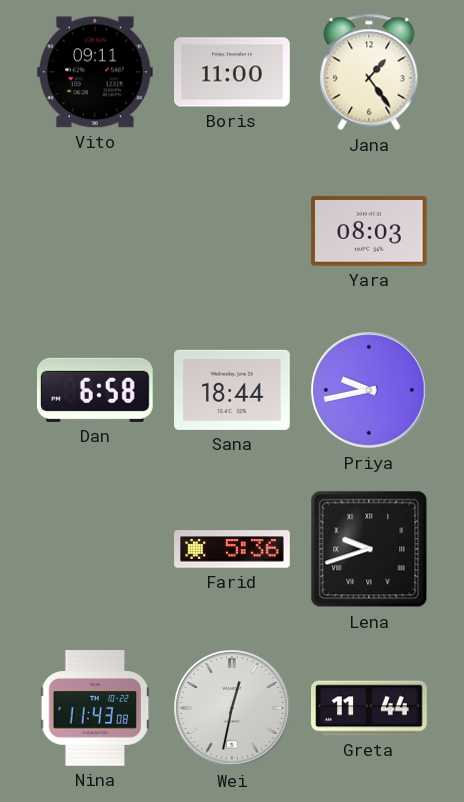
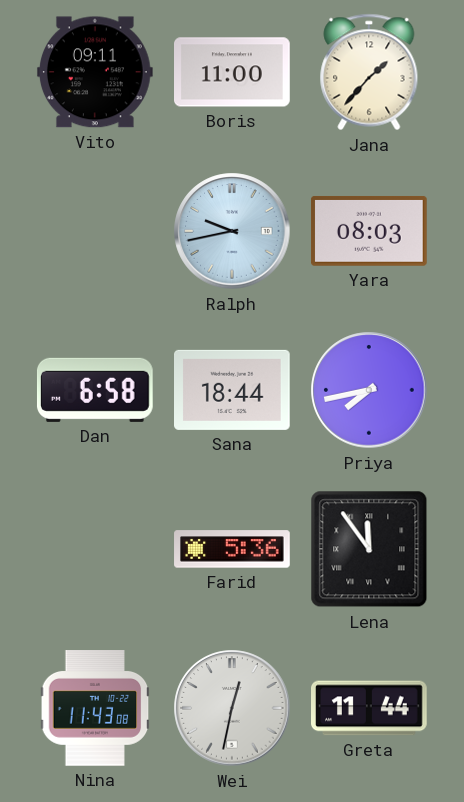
Jana: 1:24 -> 1:37 (369, 72)
Ralph: none -> 9:43 (232, 231)
Priya: 9:43 -> 7:43 (369, 390)
Lena: 9:42 -> 11:54 (369, 549)
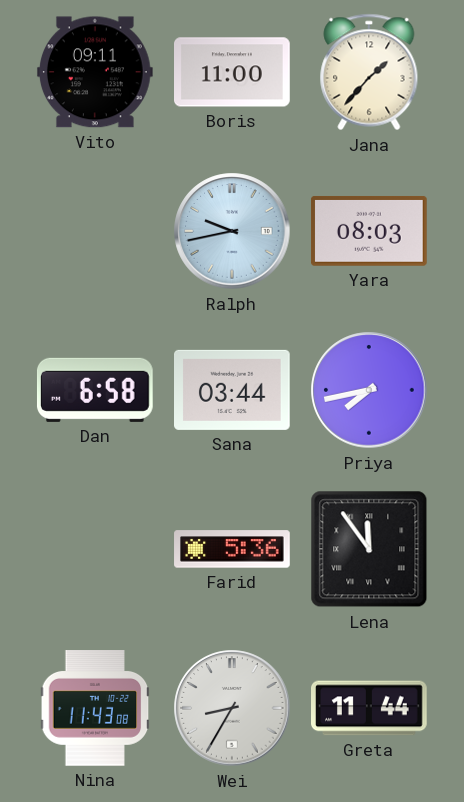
Sana: 18:44 -> 03:44 (233, 390)
Wei: 12:32 -> 8:35 (232, 708)
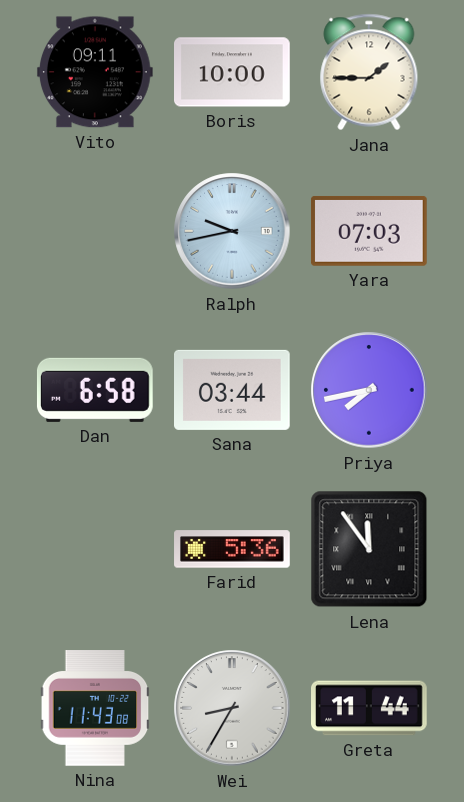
Boris: 11:00 -> 10:00 (233, 72)
Jana: 1:37 -> 1:45 (369, 72)
Yara: 08:03 -> 07:03 (369, 231)
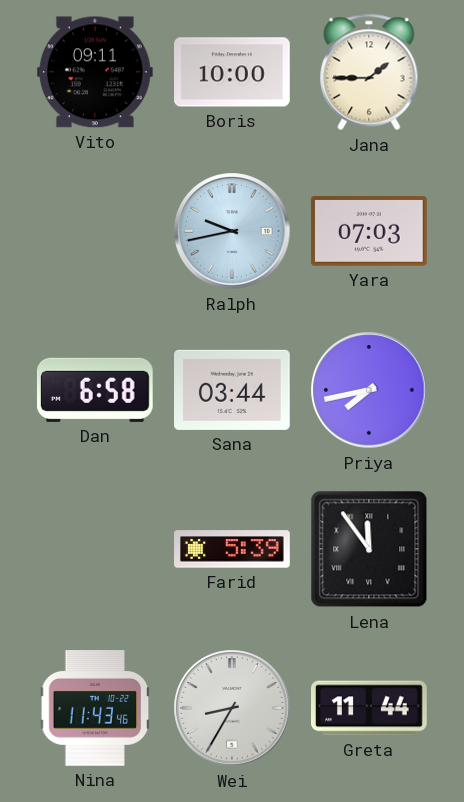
Farid: 5:36 -> 5:39 (232, 549)
Nina: 11:43:08 -> 11:43:46 (95, 709)
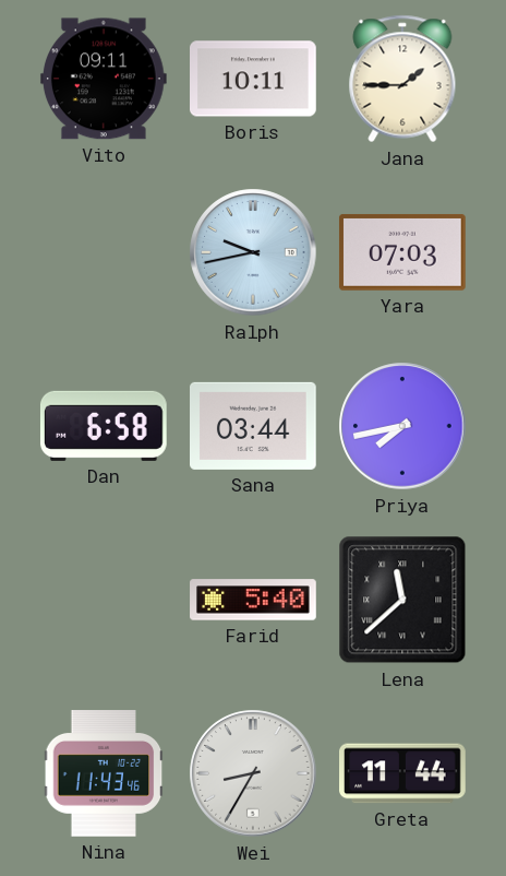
Boris: 10:00 -> 10:11 (254, 79)
Farid: 5:39 -> 5:40 (253, 600)
Lena: 11:54 -> 11:38 (402, 600)
